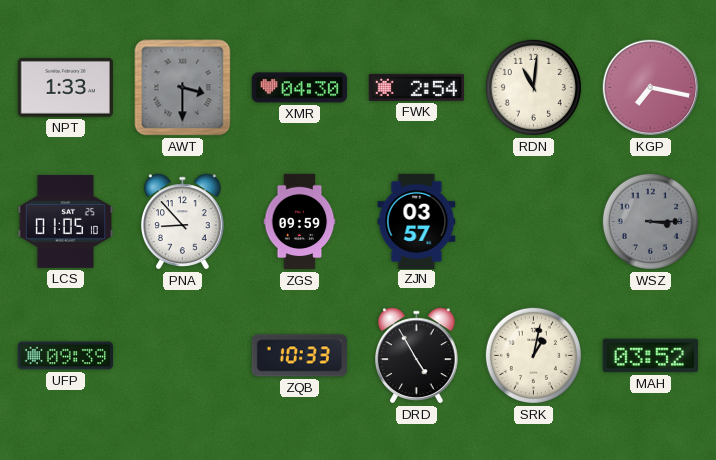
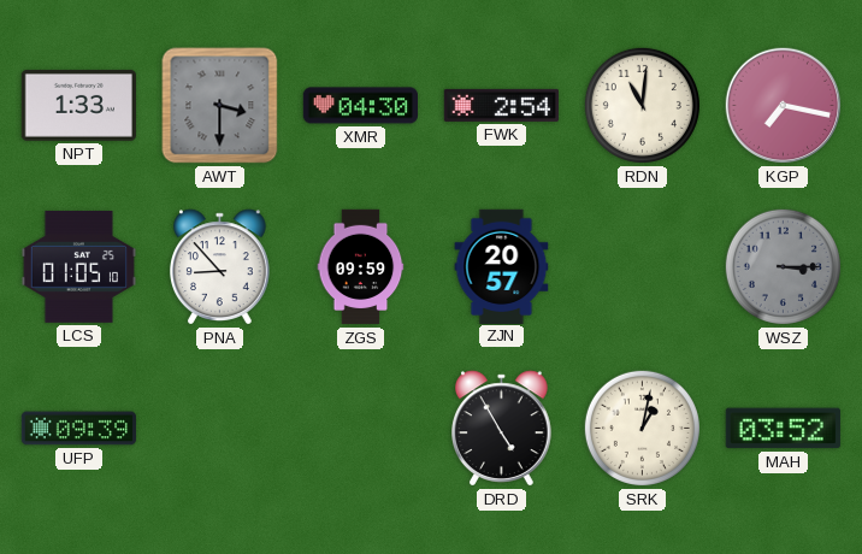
ZJN: 03:57 -> 20:57 (502, 266)
ZQB: 10:33 -> none (299, 356)
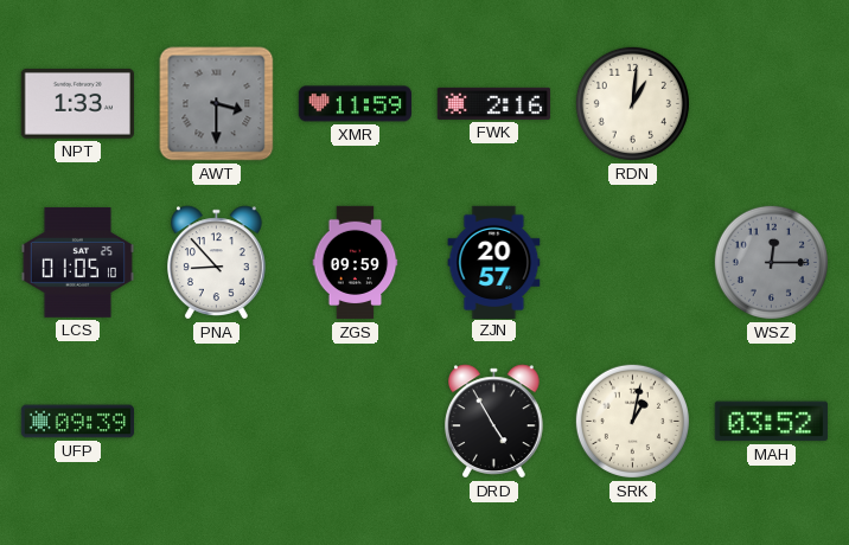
XMR: 04:30 -> 11:59 (355, 104)
FWK: 2:54 -> 2:16 (493, 103)
RDN: 11:01 -> 1:01 (632, 103)
KGP: 7:17 -> none (784, 106)
WSZ: 3:15 -> 12:15 (771, 262)
